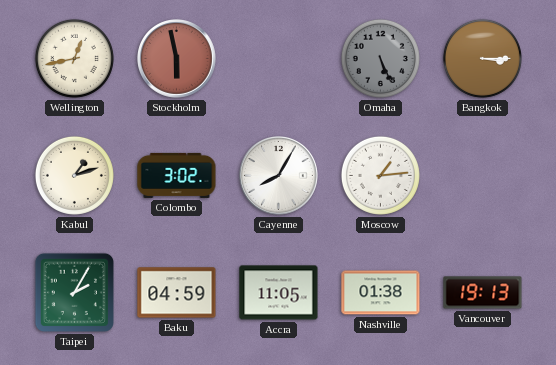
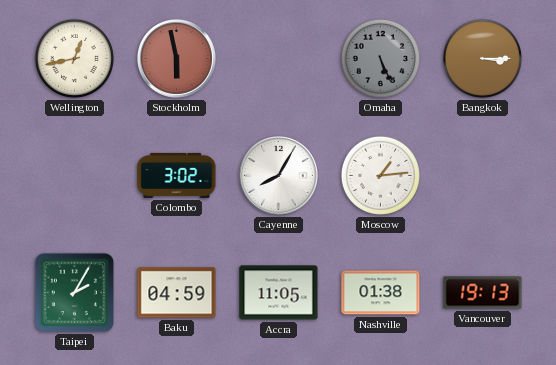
Kabul: 1:12 -> none (74, 175)
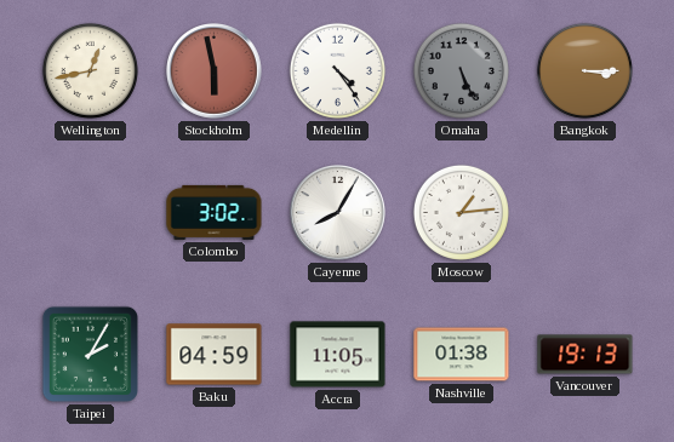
Medellin: none -> 4:24 (337, 70)
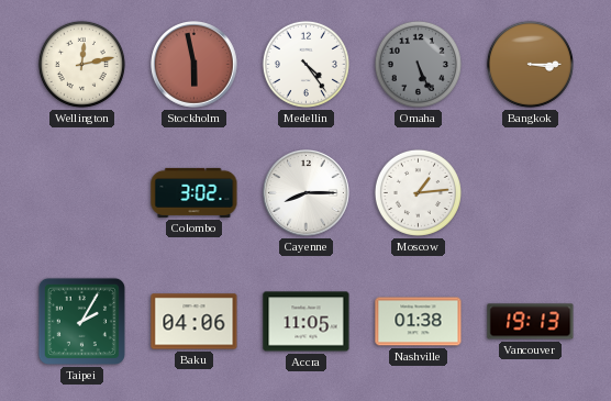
Wellington: 12:43 -> 12:13 (81, 64)
Cayenne: 8:05 -> 8:15 (307, 193)
Baku: 04:59 -> 04:06 (195, 322)
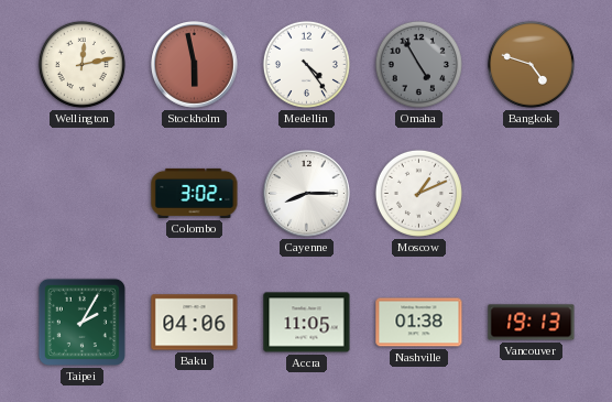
Omaha: 5:26 -> 4:55 (418, 64)
Bangkok: 3:15 -> 4:48 (531, 64)
Moscow: 1:14 -> 1:11 (418, 193)
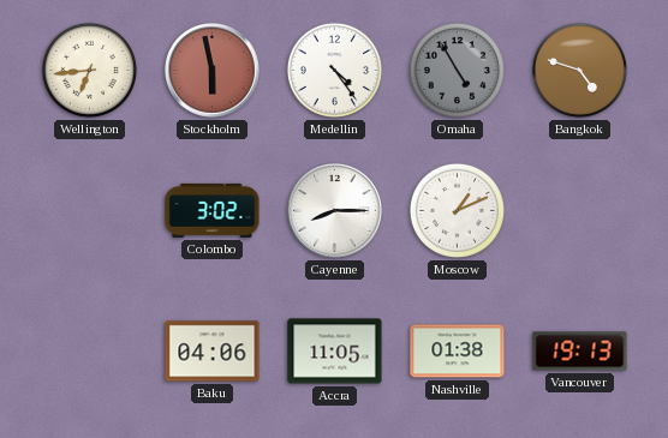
Wellington: 12:13 -> 6:44 (89, 70)
Taipei: 2:05 -> none (81, 322)
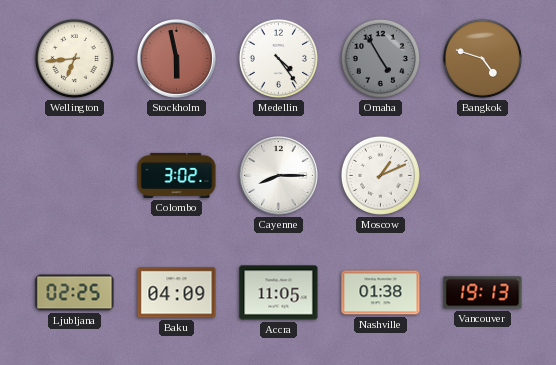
Ljubljana: none -> 02:25 (75, 293)
Baku: 04:06 -> 04:09 (177, 293)
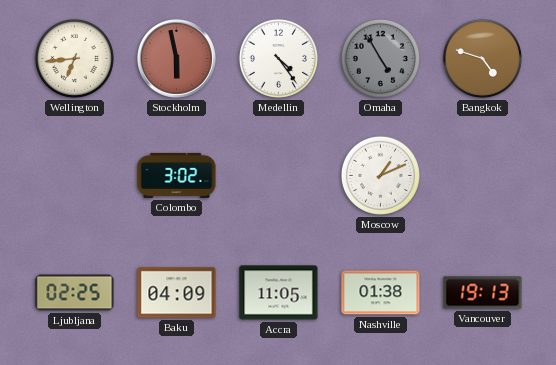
Cayenne: 8:15 -> none (279, 176)
